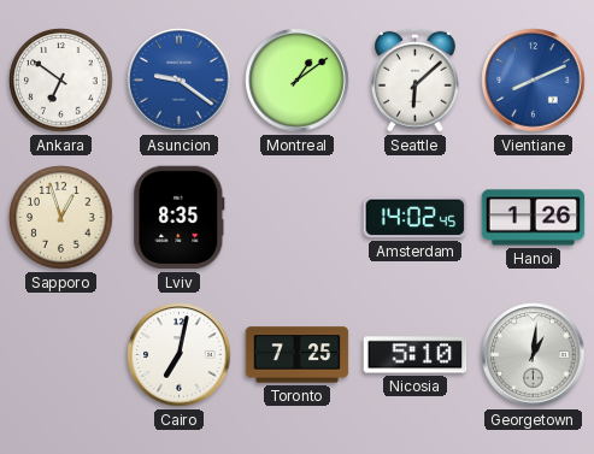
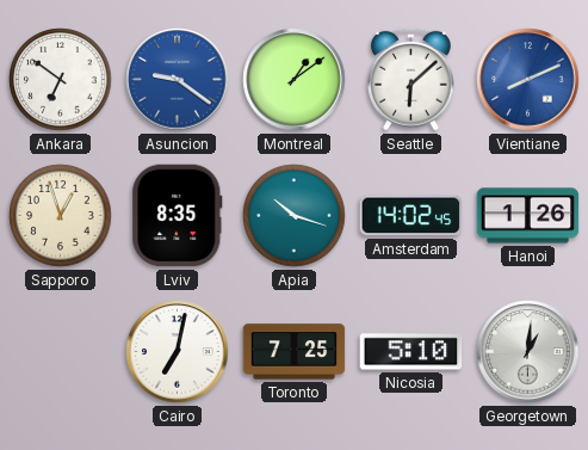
Apia: none -> 10:18 (295, 216)
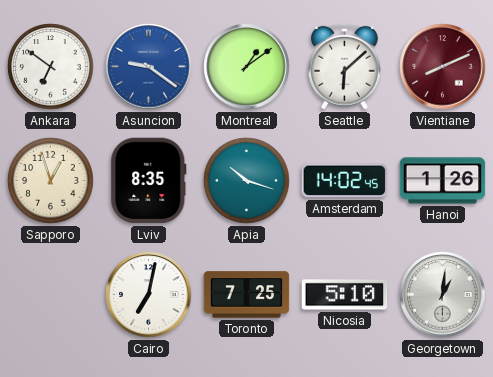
Vientiane dial: blue -> burgundy (443, 67)
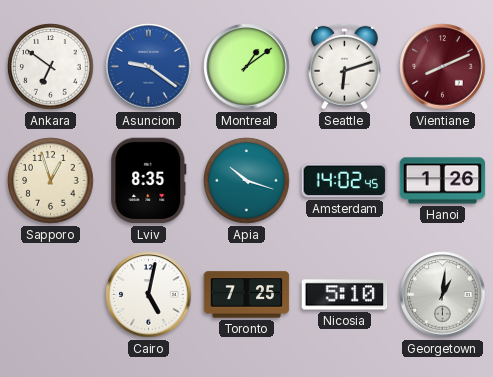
Seattle: 6:08 -> 6:12 (345, 66)
Cairo: 7:02 -> 5:02 (149, 295)
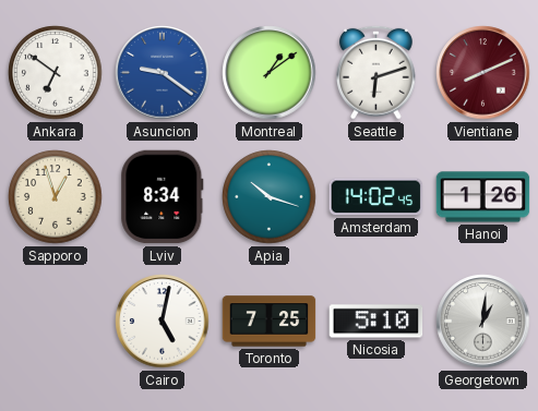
Lviv: 8:35 -> 8:34 (163, 197)
